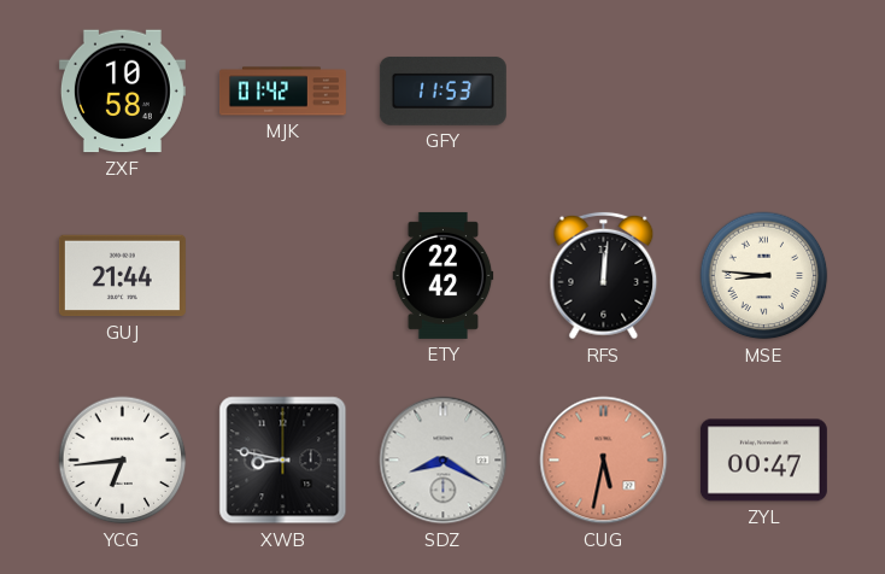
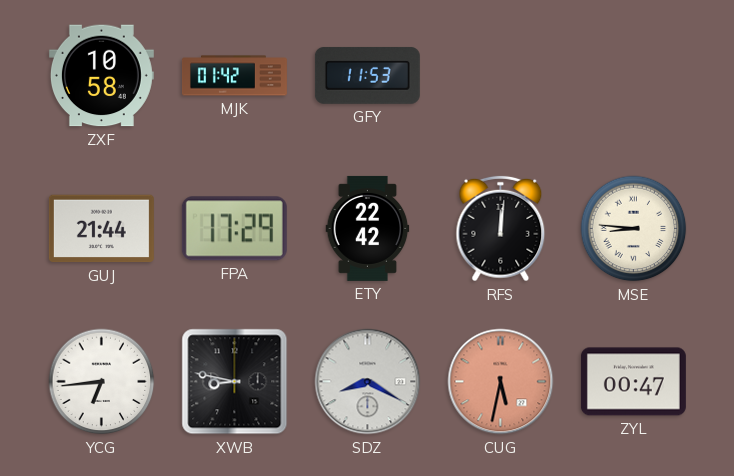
FPA: none -> 17:29 (234, 229)
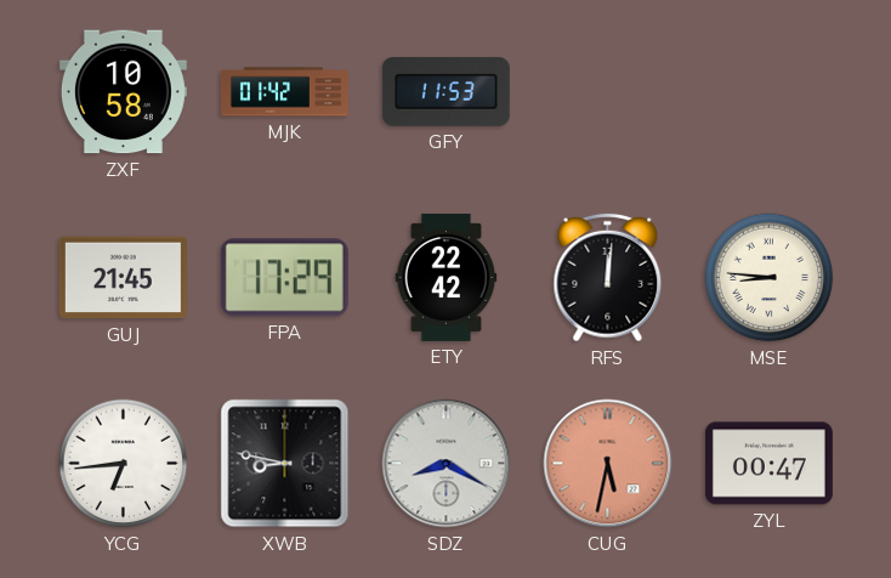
GUJ: 21:44 -> 21:45 (123, 278)
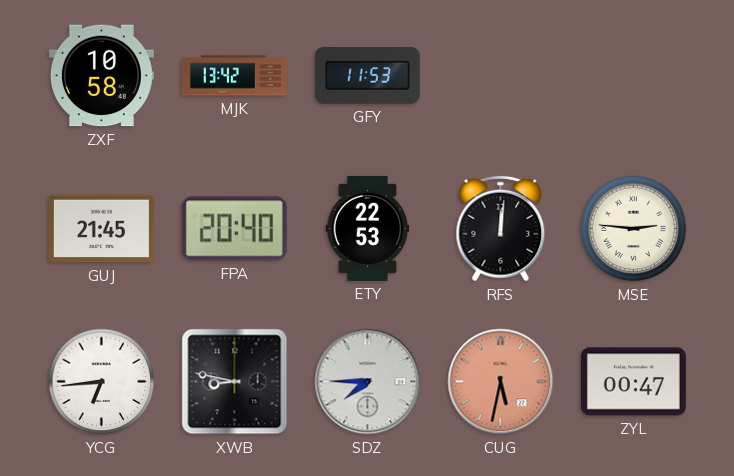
MJK: 01:42 -> 13:42 (234, 76)
FPA: 17:29 -> 20:40 (234, 229)
ETY: 22:42 -> 22:53 (368, 228)
MSE: 8:46 -> 2:46 (634, 229)
SDZ: 8:20 -> 7:45 (368, 382)
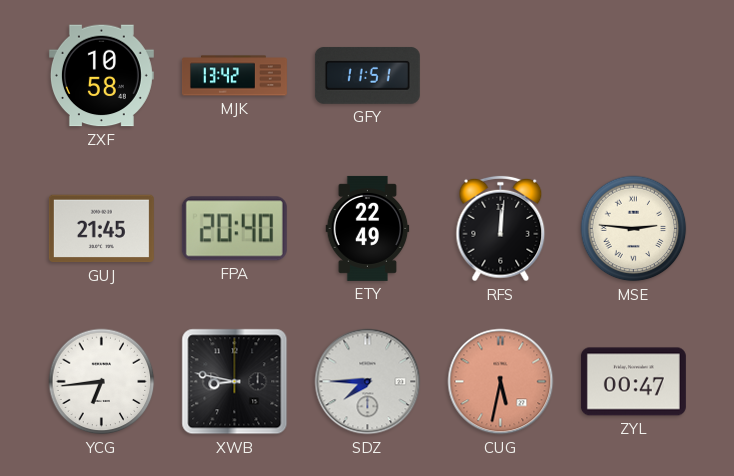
GFY: 11:53 -> 11:51 (367, 75)
ETY: 22:53 -> 22:49 (368, 228)
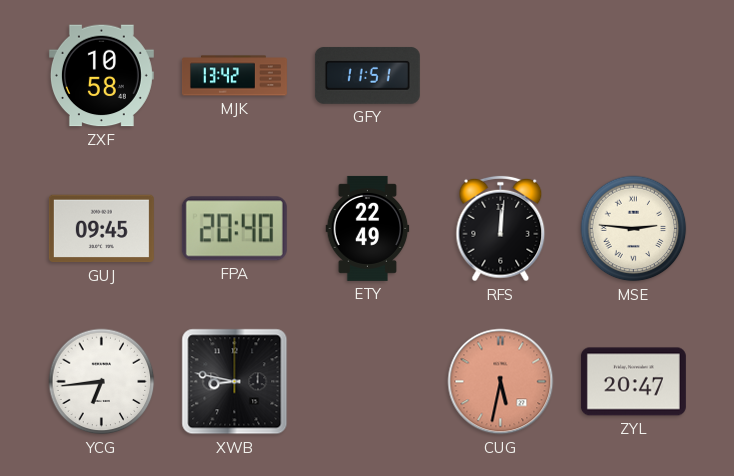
GUJ: 21:45 -> 09:45 (101, 229)
SDZ: 7:45 -> none (368, 382)
ZYL: 00:47 -> 20:47 (633, 382)
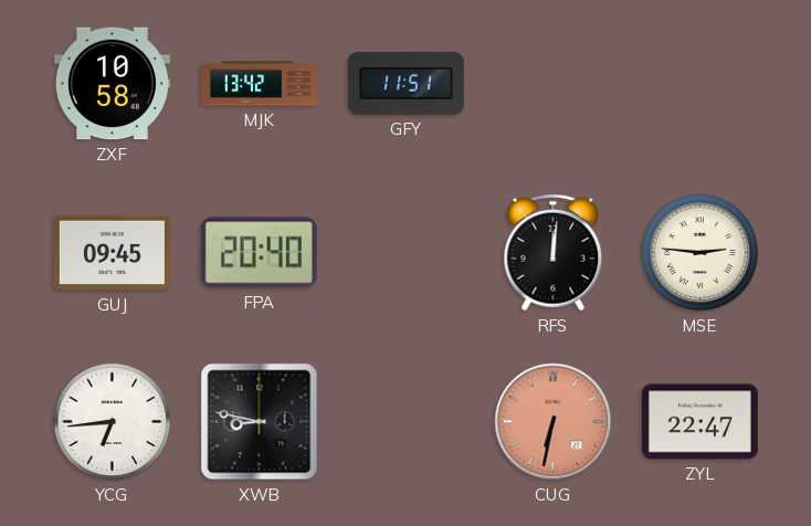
ETY: 22:49 -> none (368, 228)
CUG: 5:32 -> 6:32 (554, 422)
ZYL: 20:47 -> 22:47 (699, 422)
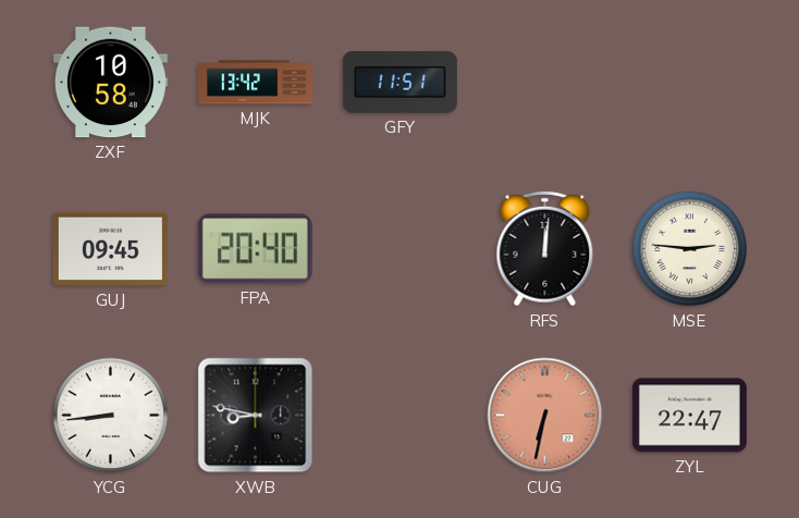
YCG: 6:44 -> 8:44 (111, 416)
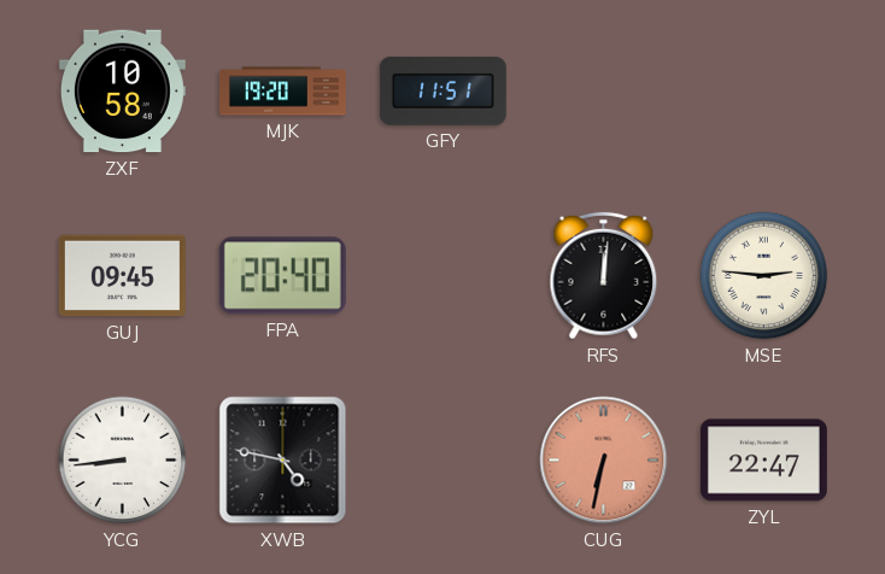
MJK: 13:42 -> 19:20 (282, 92)
XWB: 8:47 -> 4:47 (283, 461)
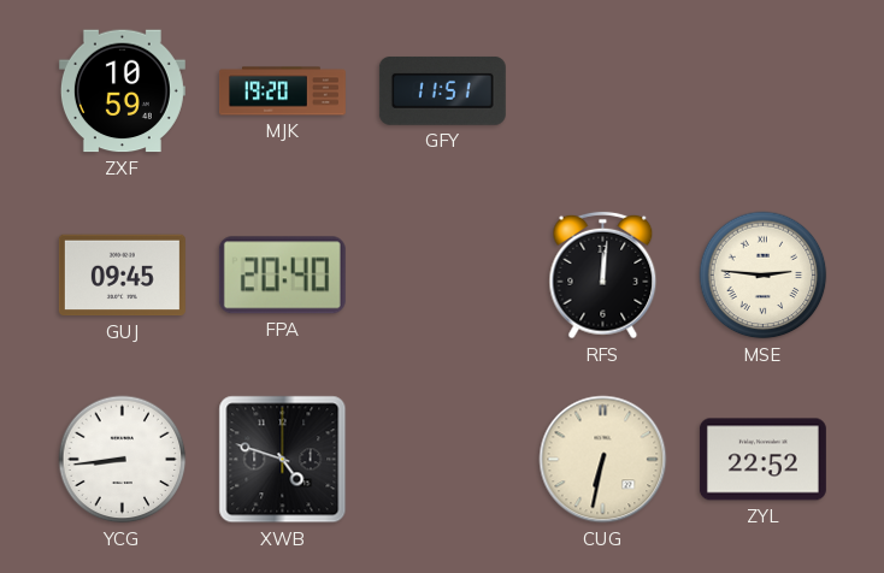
ZXF: 10:58 -> 10:59 (122, 91)
XWB: 4:47 -> 4:48 (283, 460)
CUG dial: salmon -> cream (603, 460)
ZYL: 22:47 -> 22:52 (762, 460)
